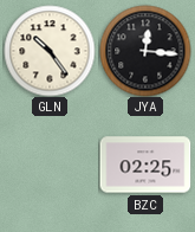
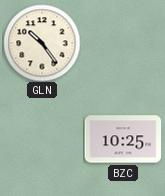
JYA: 12:16 -> none (145, 51)
BZC: 02:25 -> 10:25 (123, 139)
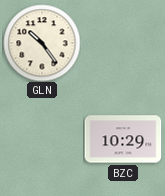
BZC: 10:25 -> 10:29 (123, 139)
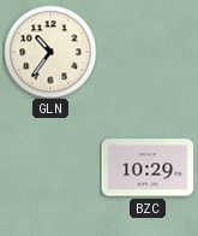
GLN: 10:24 -> 10:36 (50, 52)
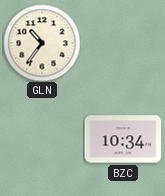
BZC: 10:29 -> 10:34 (123, 139)
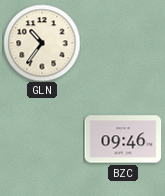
BZC: 10:34 -> 09:46 (123, 139)
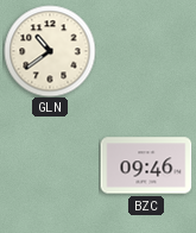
GLN: 10:36 -> 10:39 (50, 51)
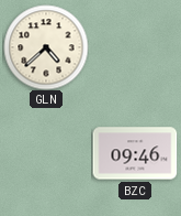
GLN: 10:39 -> 4:38 (46, 47)
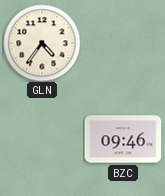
GLN: 4:38 -> 4:36 (42, 43)
